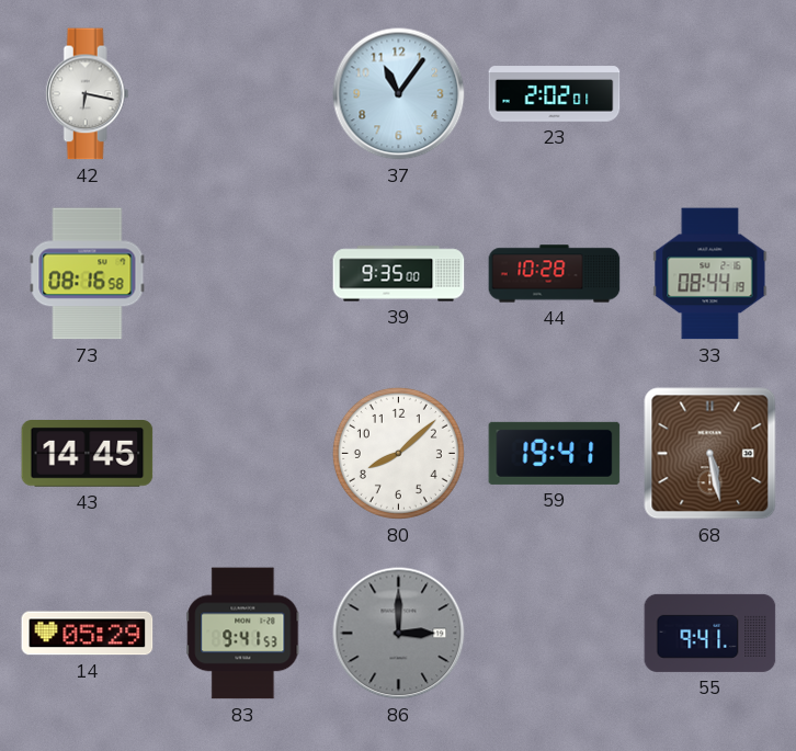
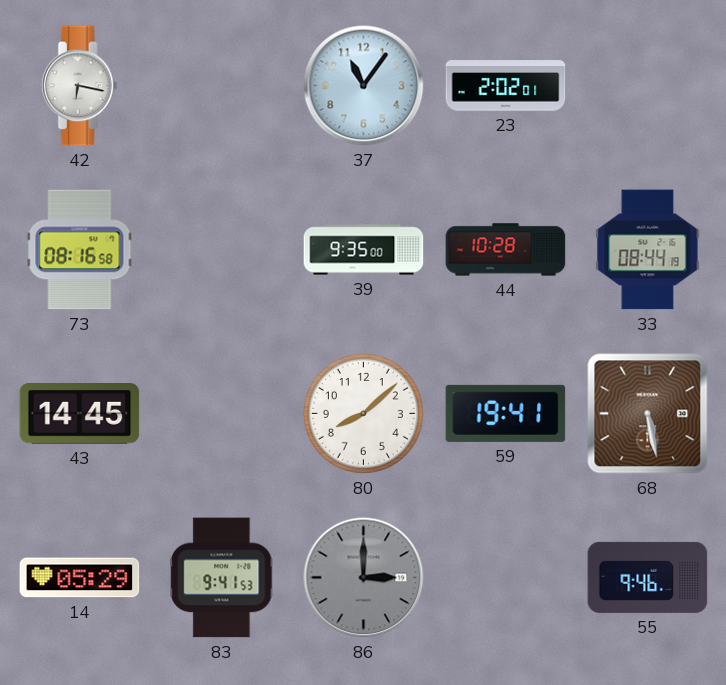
55: 9:41 -> 9:46 (648, 577)
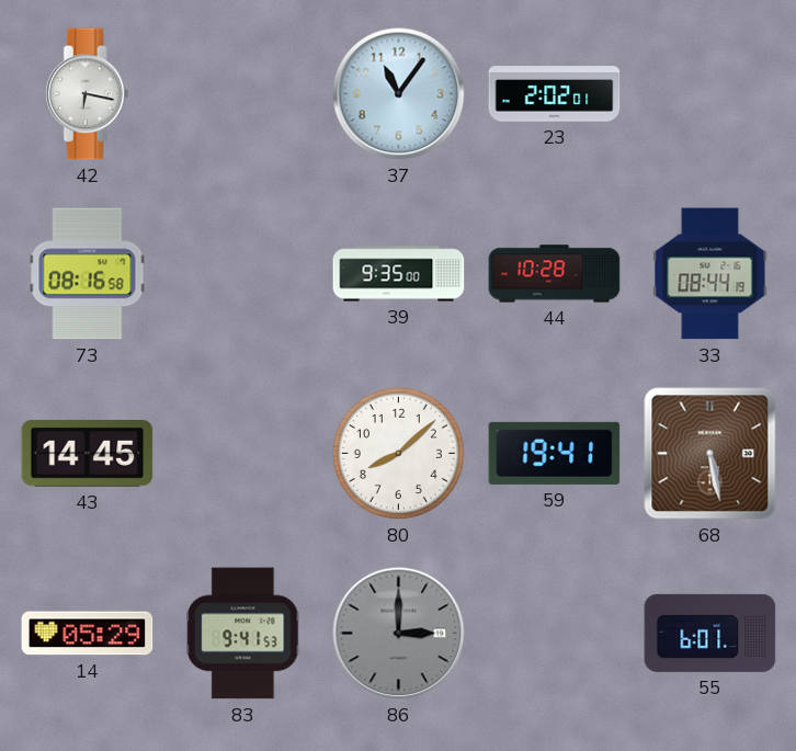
55: 9:46 -> 6:01 (710, 633)
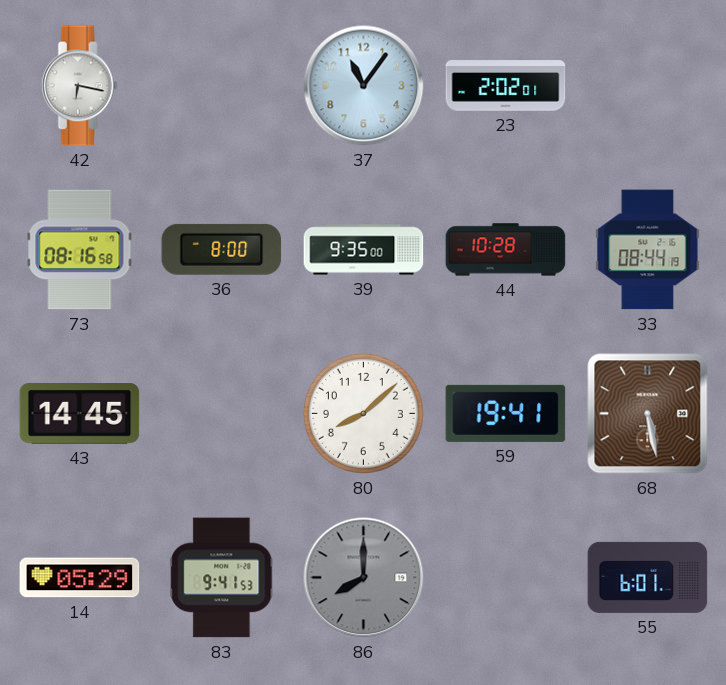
36: none -> 8:00 (222, 249)
86: 3:00 -> 8:00 (364, 578)
